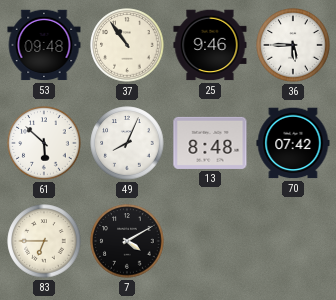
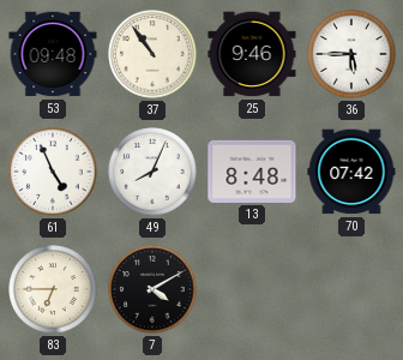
61: 5:52 -> 4:56 (53, 172)
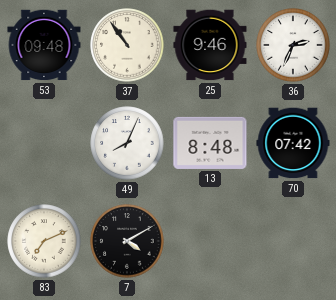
36: 5:45 -> 2:34 (293, 45)
61: 4:56 -> none (53, 172)
83: 6:45 -> 7:11 (44, 241)
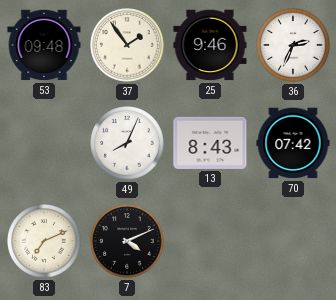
37: 10:54 -> 1:54 (127, 45)
13: 8:48 -> 8:43 (210, 143)
7: 4:10 -> 4:11 (127, 241)
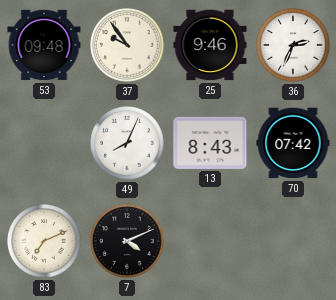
37: 1:54 -> 9:54 (127, 45)
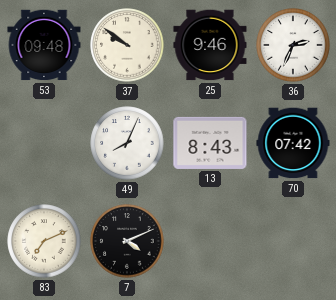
37: 9:54 -> 9:51 (127, 45)
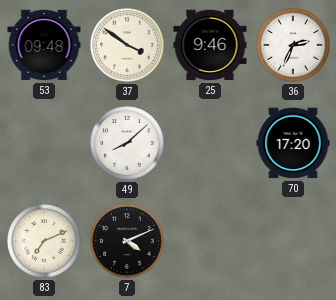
37: 9:51 -> 3:51 (127, 45)
49: 8:04 -> 8:08 (127, 143)
13: 8:43 -> none (210, 143)
70: 07:42 -> 17:20 (293, 143)
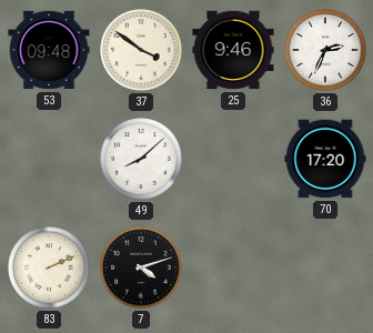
83: 7:11 -> 2:11 (49, 268)
7: 4:11 -> 4:12 (141, 268)
